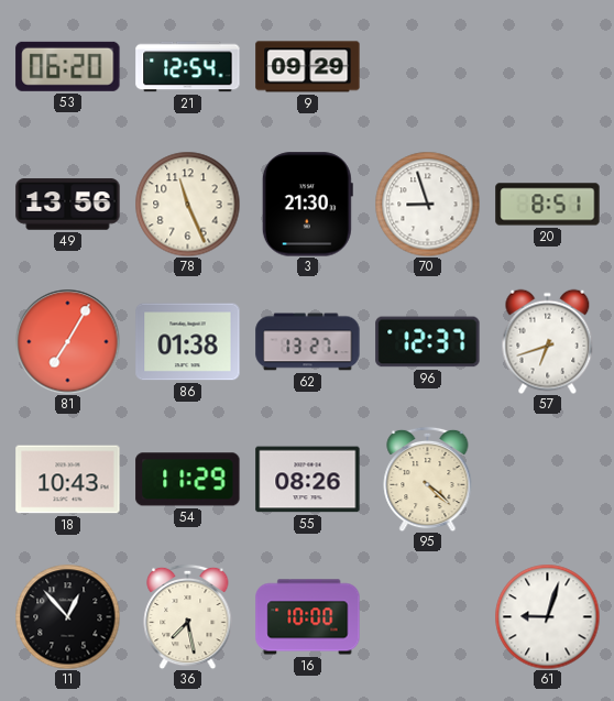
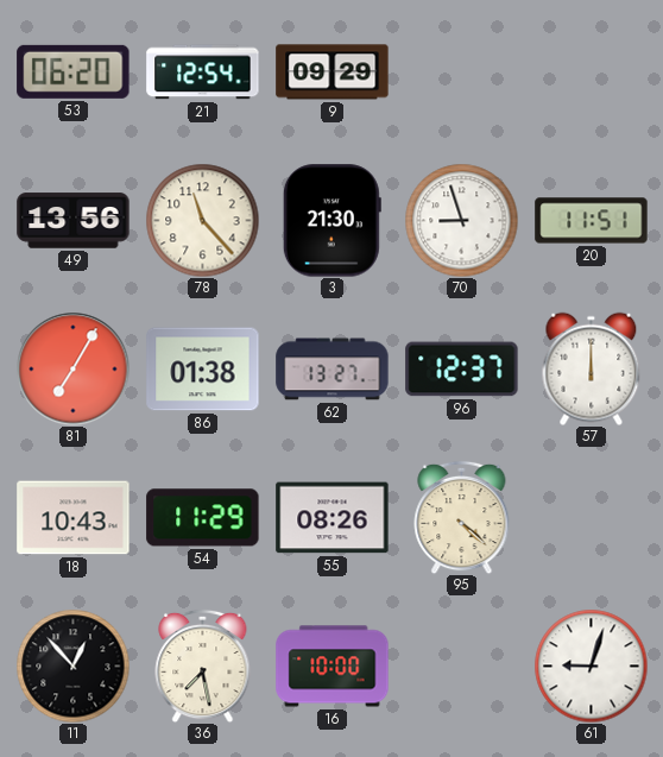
78: 11:26 -> 11:23 (202, 220)
20: 8:51 -> 11:51 (592, 221)
57: 6:42 -> 12:00 (592, 368)
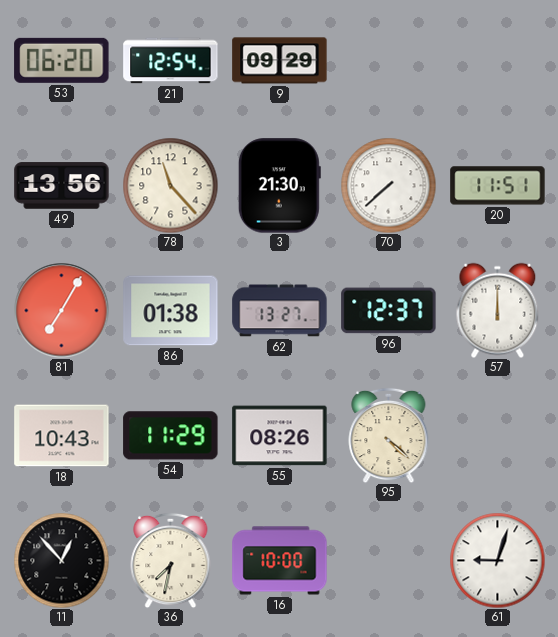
70: 8:57 -> 7:38 (388, 185)
36: 7:28 -> 7:32 (171, 560)
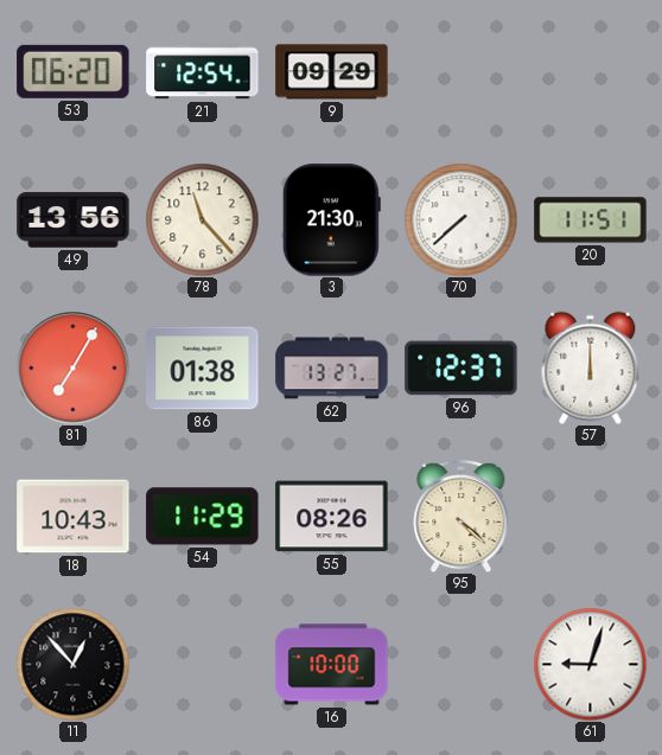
36: 7:32 -> none (171, 560)
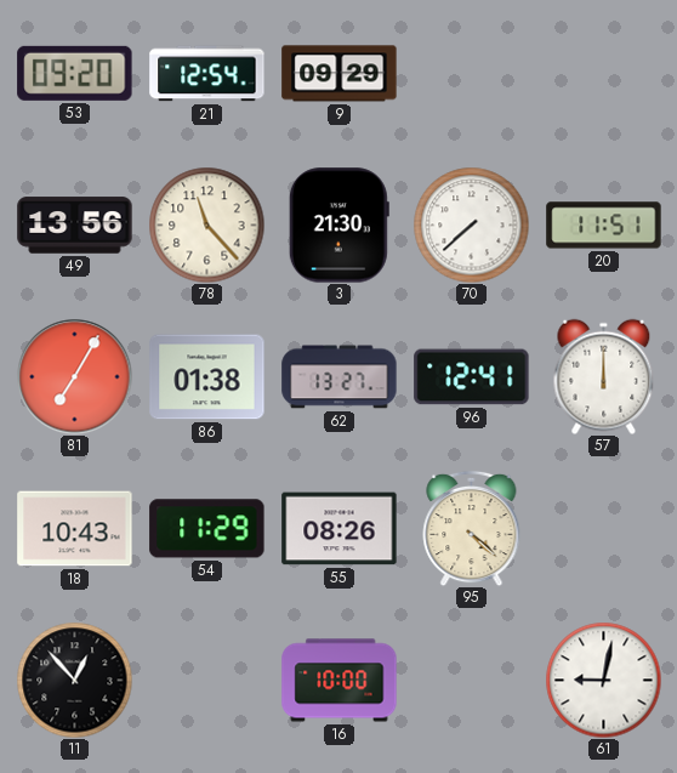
53: 06:20 -> 09:20 (75, 73)
96: 12:37 -> 12:41 (472, 377)
61: 9:03 -> 9:02 (603, 680)
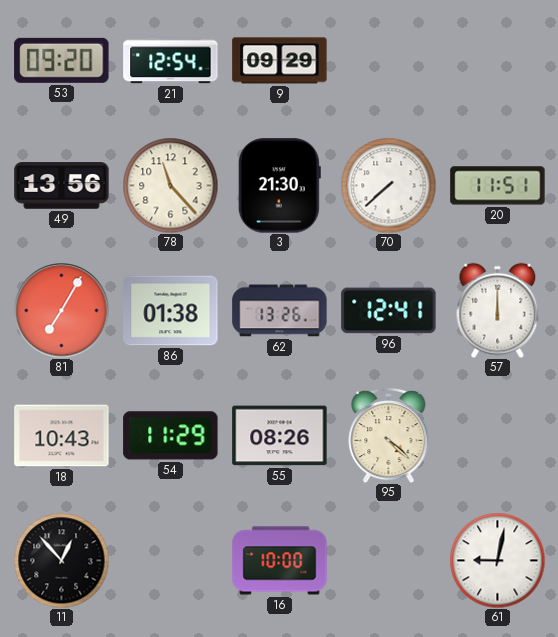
62: 13:27 -> 13:26 (280, 311)
